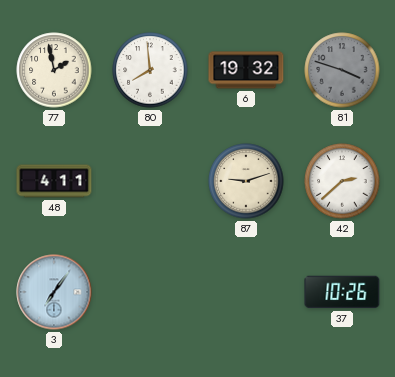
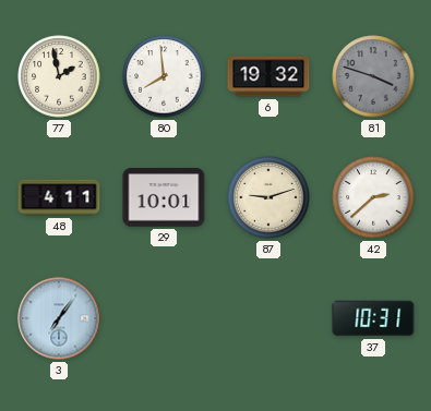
29: none -> 10:01 (164, 197)
37: 10:26 -> 10:31 (373, 318)
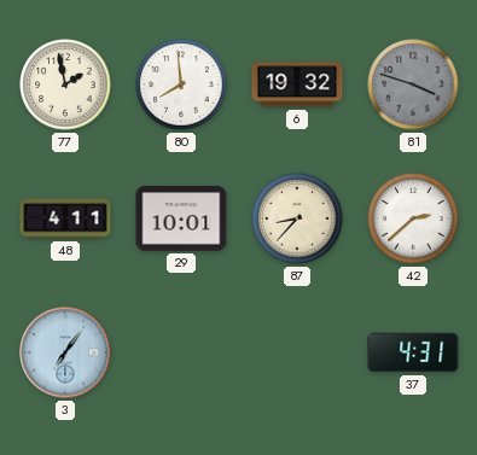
87: 9:12 -> 8:37 (297, 218)
37: 10:31 -> 4:31 (413, 352)
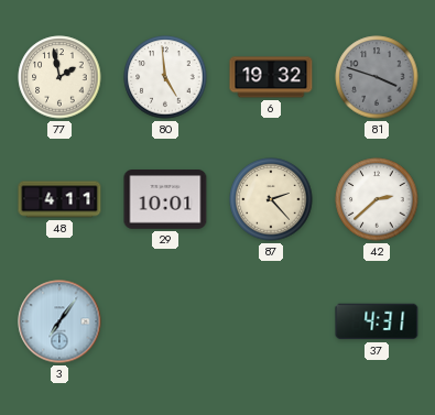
80: 7:59 -> 4:59 (165, 77)
87: 8:37 -> 2:23 (271, 199)
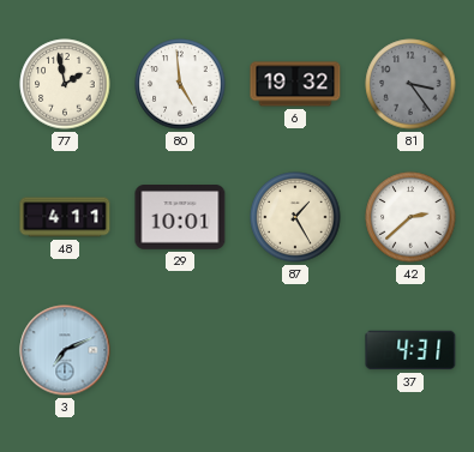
81: 3:48 -> 3:24 (410, 84)
87: 2:23 -> 1:25 (295, 217)
3: 7:06 -> 7:11 (65, 350)
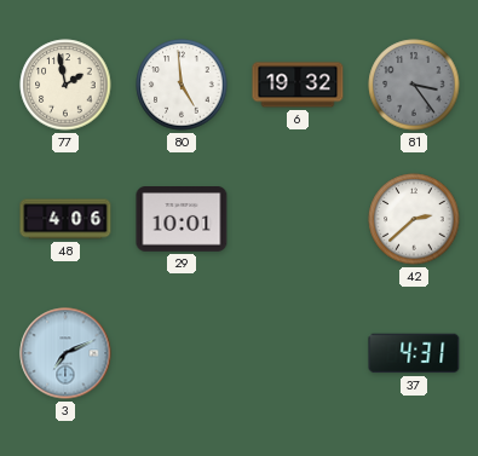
48: 4:11 -> 4:06 (65, 219)
87: 1:25 -> none (295, 217)
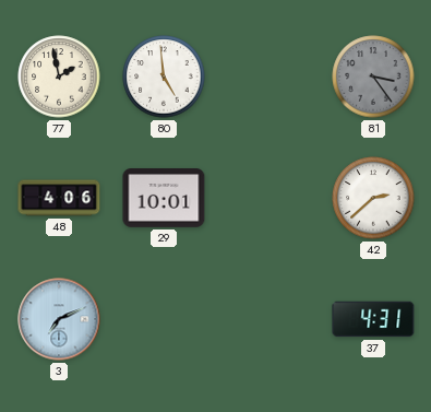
6: 19:32 -> none (298, 85)
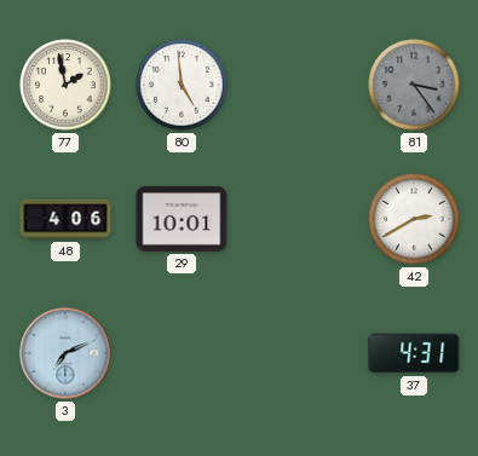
42: 2:38 -> 2:40 (414, 219)
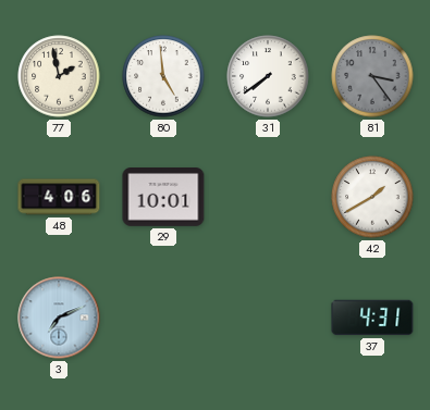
31: none -> 7:39 (268, 76)
42: 2:40 -> 1:40 (372, 197)
